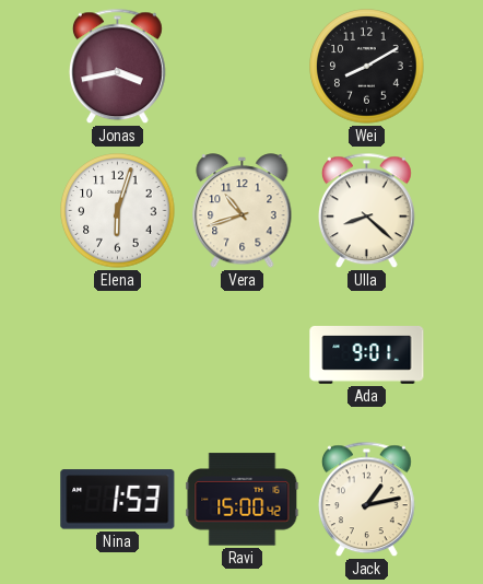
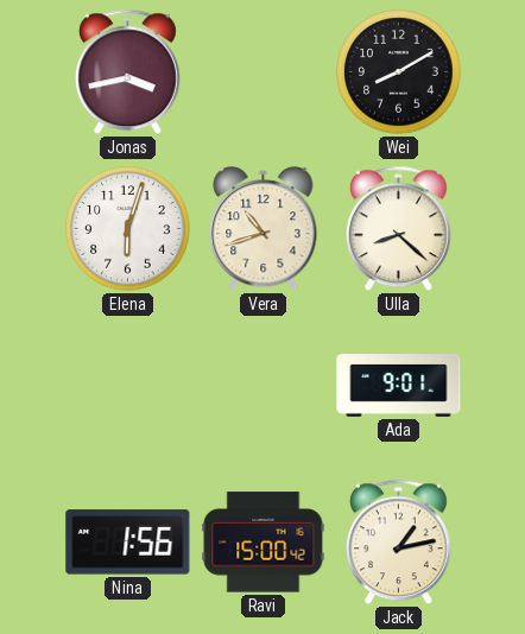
Nina: 1:53 -> 1:56 (128, 543)
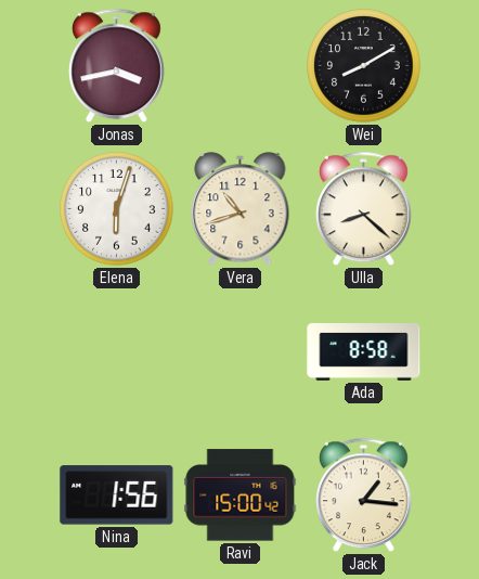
Ada: 9:01 -> 8:58 (364, 352)
Jack: 1:13 -> 1:16 (363, 496)
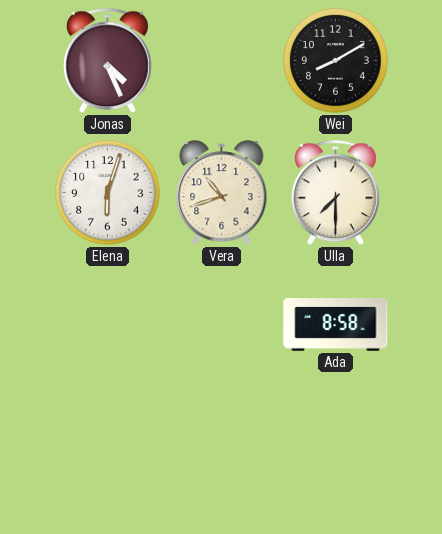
Jonas: 3:43 -> 4:26 (107, 61)
Ulla: 8:22 -> 7:30 (335, 193)
Nina: 1:56 -> none (117, 496)
Ravi: 15:00 -> none (241, 496)
Jack: 1:16 -> none (363, 496)
